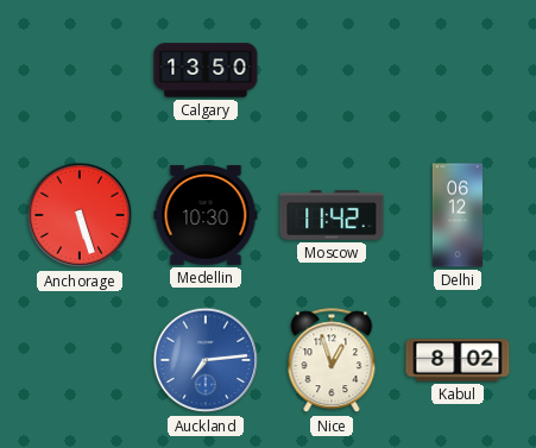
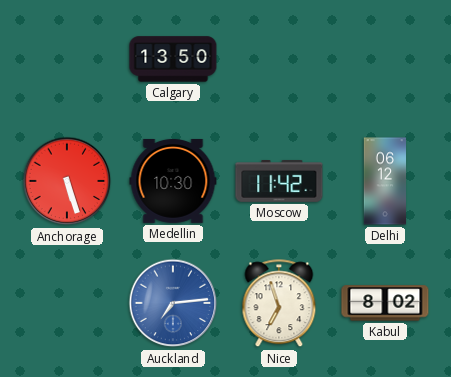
Nice: 12:57 -> 6:57 (279, 304)
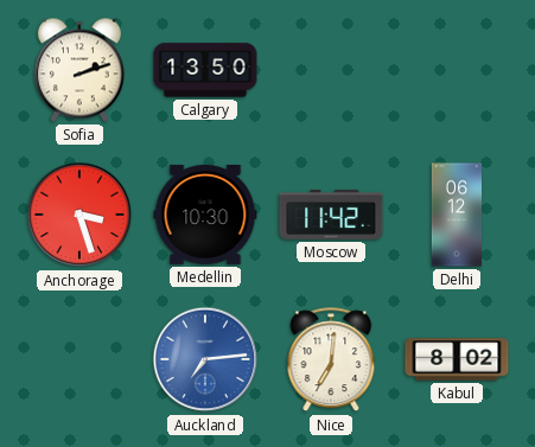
Sofia: none -> 2:12 (79, 70)
Anchorage: 5:27 -> 3:27 (79, 215)
Nice: 6:57 -> 7:01 (331, 360)
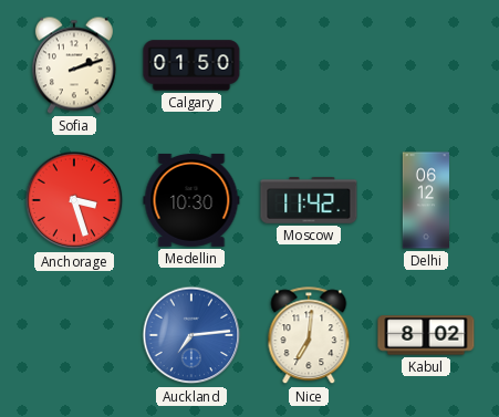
Calgary: 13:50 -> 01:50 (191, 65)
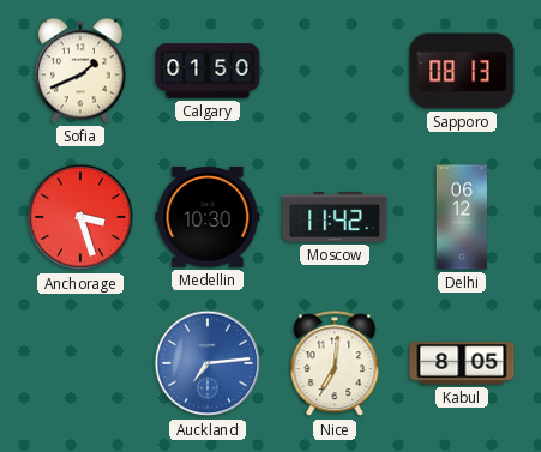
Sofia: 2:12 -> 1:41 (80, 71)
Sapporo: none -> 08:13 (462, 71)
Kabul: 8:02 -> 8:05 (462, 363)
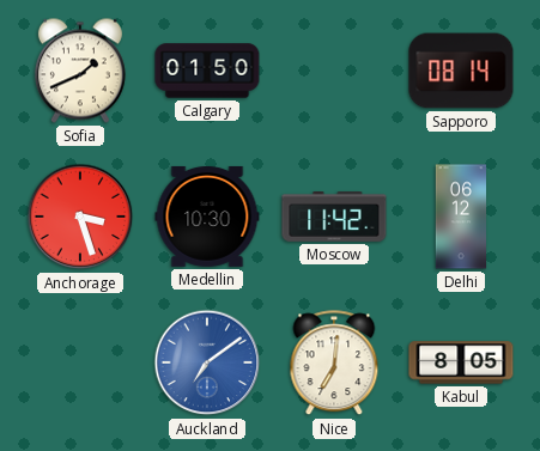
Sapporo: 08:13 -> 08:14 (461, 71)
Auckland: 7:14 -> 7:09 (207, 362)
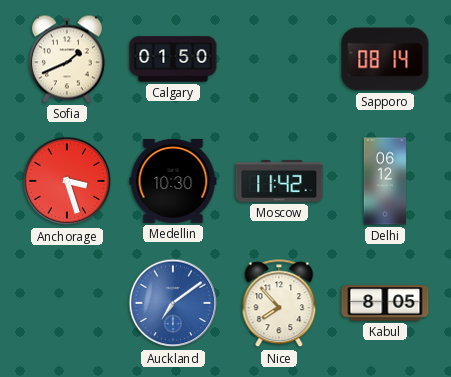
Nice: 7:01 -> 7:53 (279, 304)
